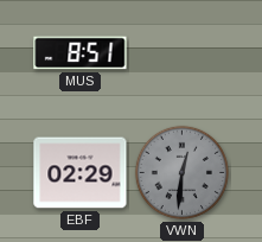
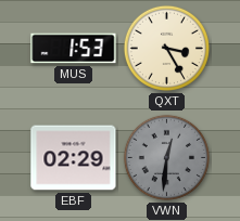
MUS: 8:51 -> 1:53 (74, 49)
QXT: none -> 3:25 (166, 48)
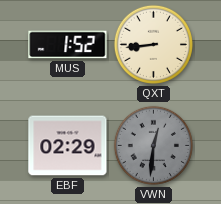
MUS: 1:53 -> 1:52 (68, 45)
QXT: 3:25 -> 8:44 (153, 44)
